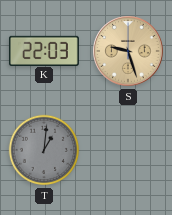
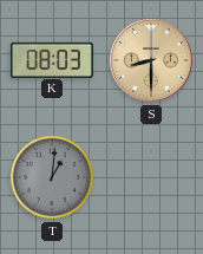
K: 22:03 -> 08:03 (52, 59)
S: 9:27 -> 8:30 (151, 60)
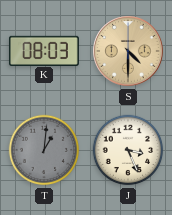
S: 8:30 -> 4:30 (128, 51)
J: none -> 3:26 (128, 150)
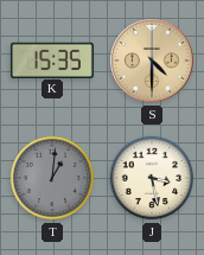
K: 08:03 -> 15:35 (52, 59)
J: 3:26 -> 3:28 (152, 178)
